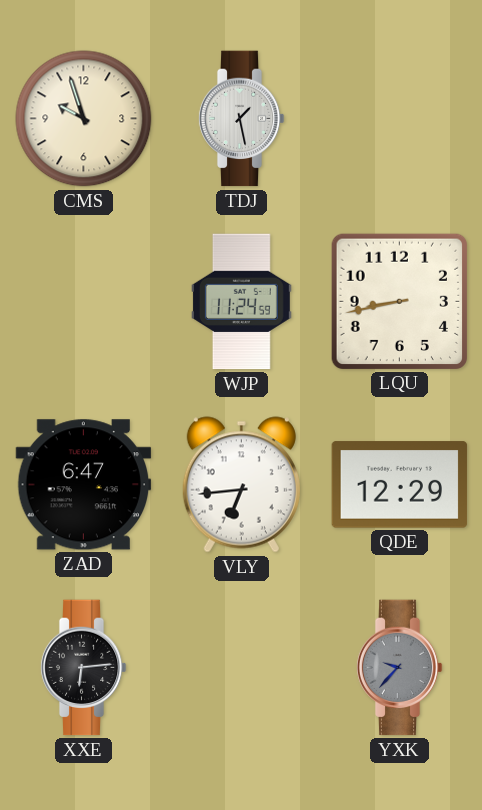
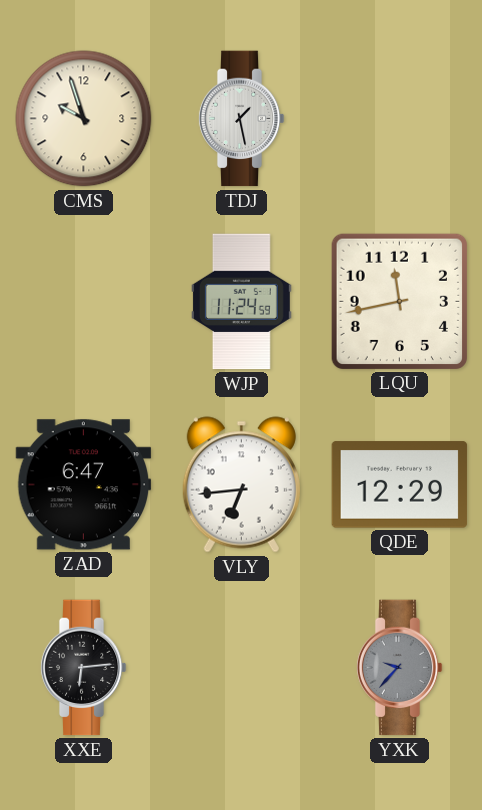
LQU: 8:43 -> 11:43 (399, 301)
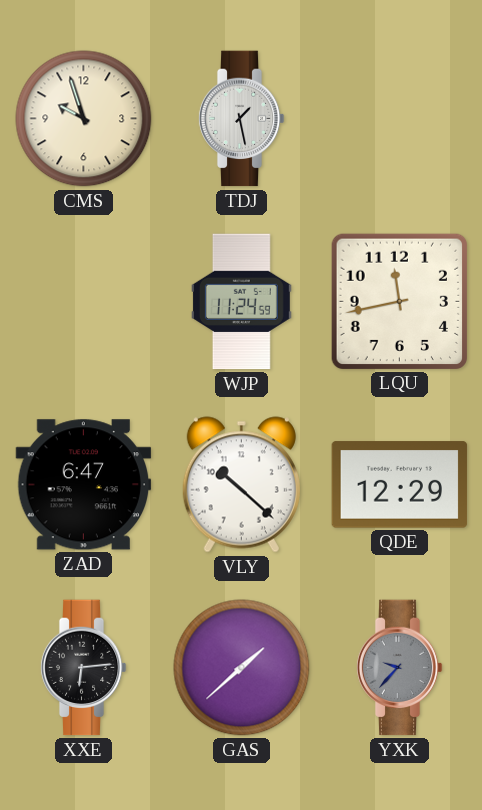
VLY: 6:44 -> 10:22 (241, 485)
GAS: none -> 1:38 (242, 668)
